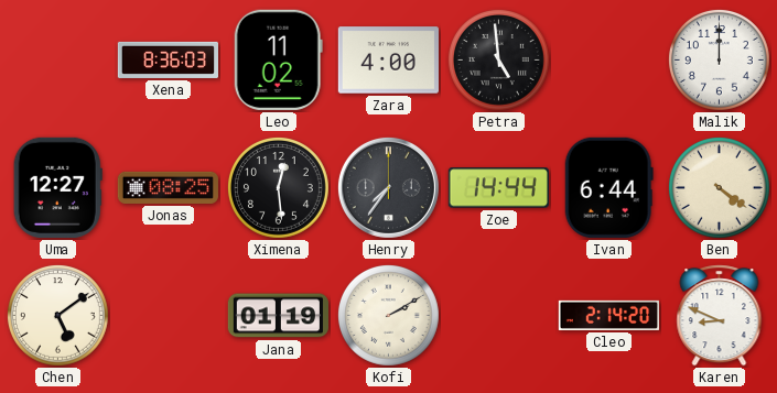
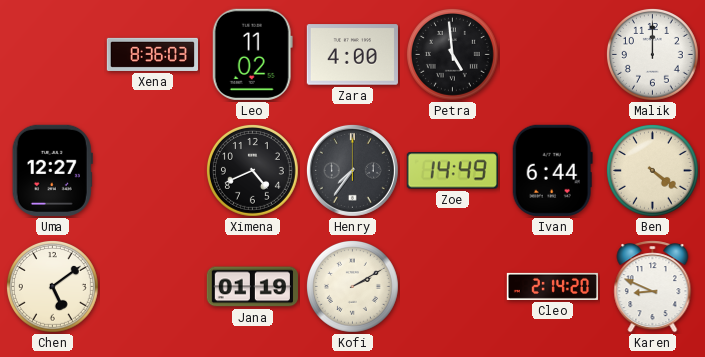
Jonas: 08:25 -> none (168, 187)
Ximena: 12:29 -> 4:41 (252, 170)
Zoe: 14:44 -> 14:49 (452, 171)
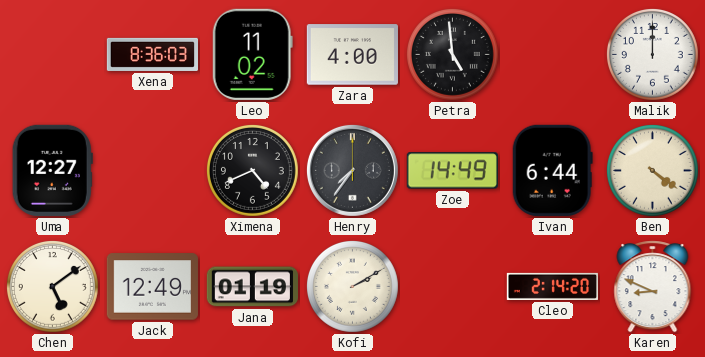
Jack: none -> 12:49 (152, 287)
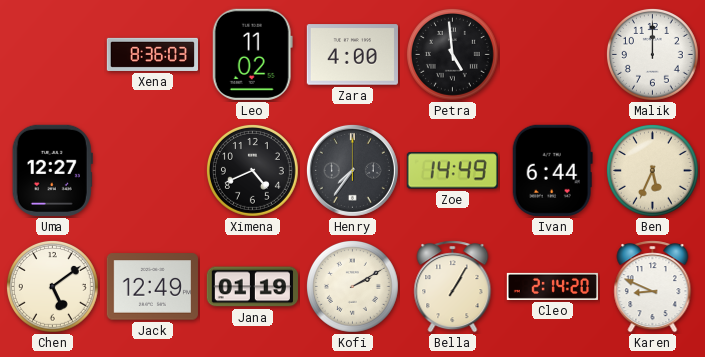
Ben: 4:21 -> 5:34 (652, 170)
Bella: none -> 1:05 (453, 287)
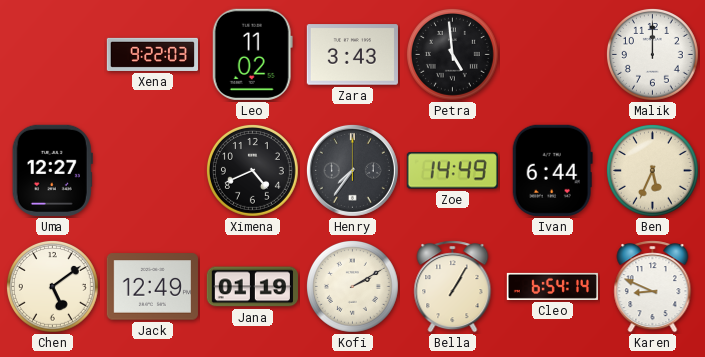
Xena: 8:36 -> 9:22 (152, 54)
Zara: 4:00 -> 3:43 (352, 55)
Cleo: 2:14 -> 6:54 (552, 286)
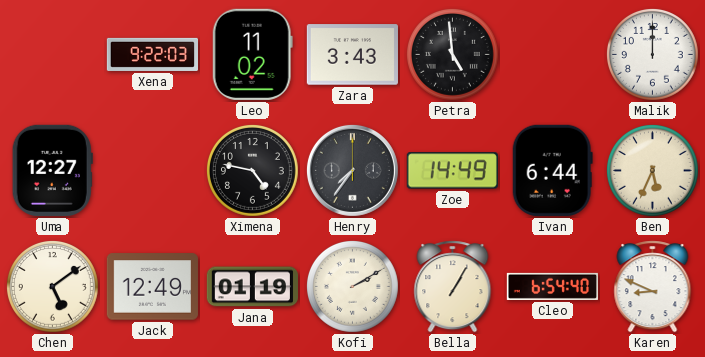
Ximena: 4:41 -> 4:47 (252, 170)
Cleo: 6:54:14 -> 6:54:40 (552, 286)
